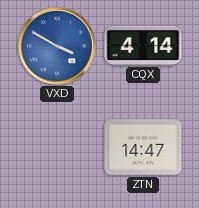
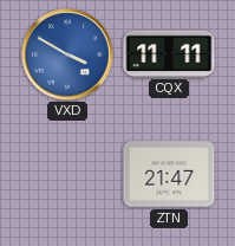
CQX: 4:14 -> 11:11 (169, 53)
ZTN: 14:47 -> 21:47 (169, 174)
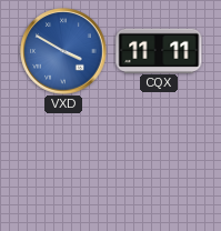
ZTN: 21:47 -> none (169, 174)
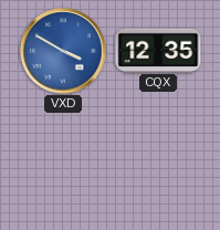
CQX: 11:11 -> 12:35 (158, 50)
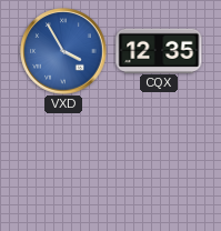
VXD: 3:50 -> 3:55 (63, 51)
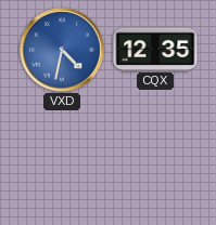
VXD: 3:55 -> 4:32 (62, 50)
